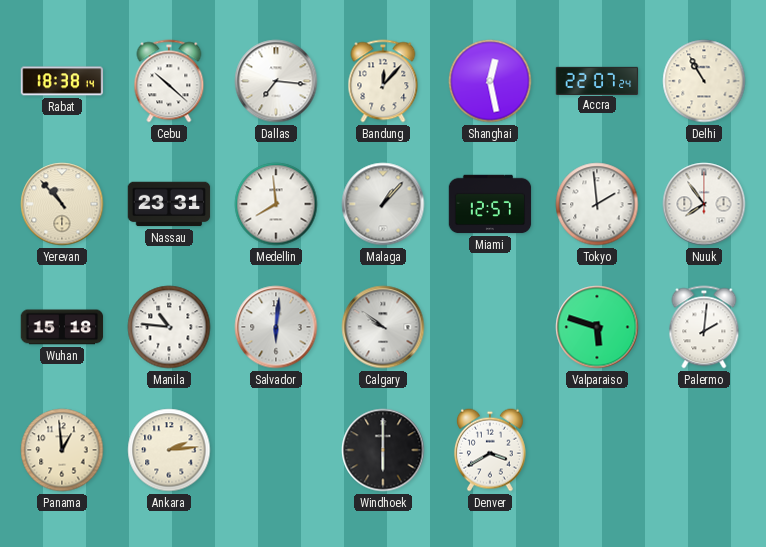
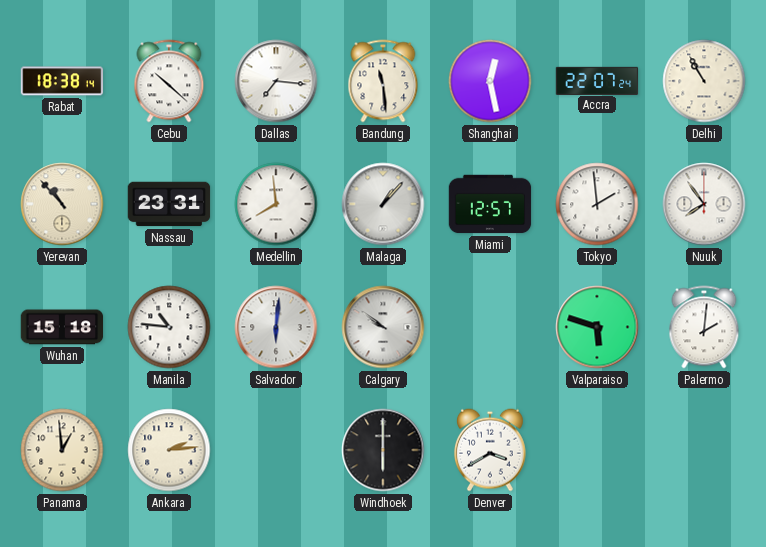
Bandung: 12:07 -> 11:29 (383, 81)
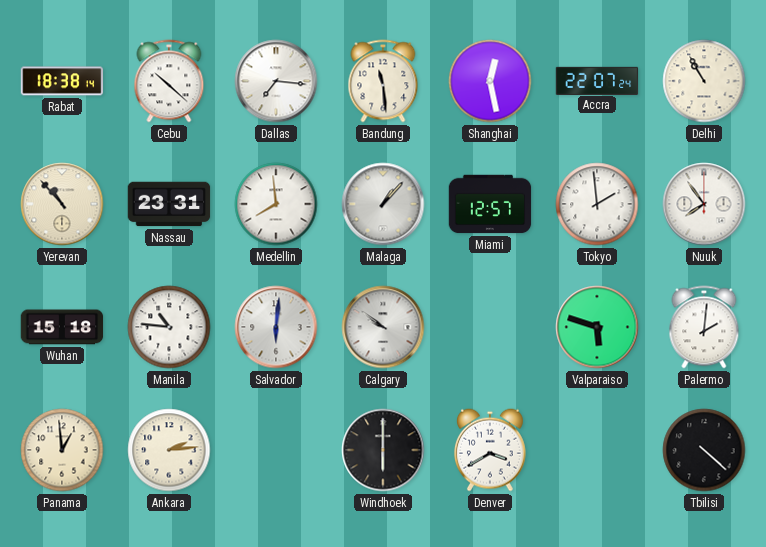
Tbilisi: none -> 4:22 (704, 450)
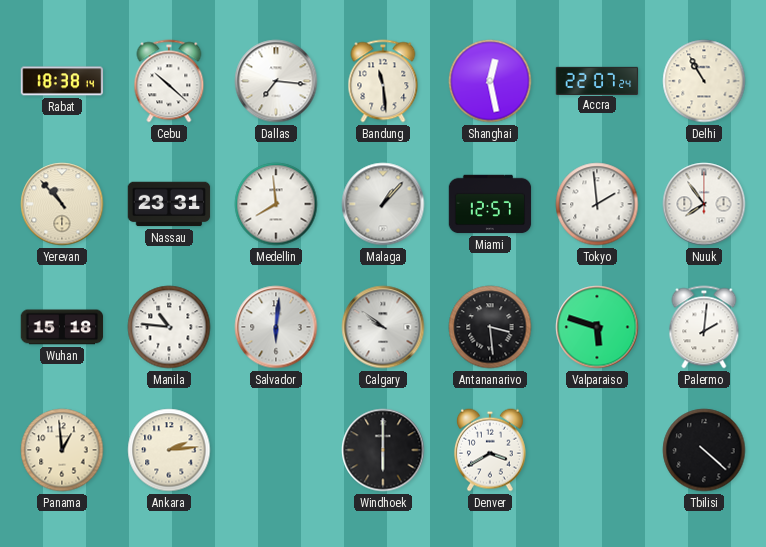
Antananarivo: none -> 3:29 (490, 327)
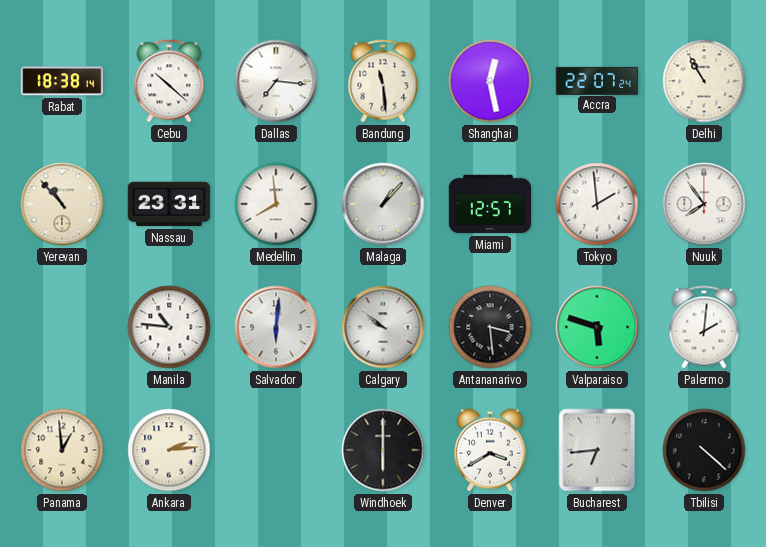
Wuhan: 15:18 -> none (62, 327)
Bucharest: none -> 6:44 (597, 450)
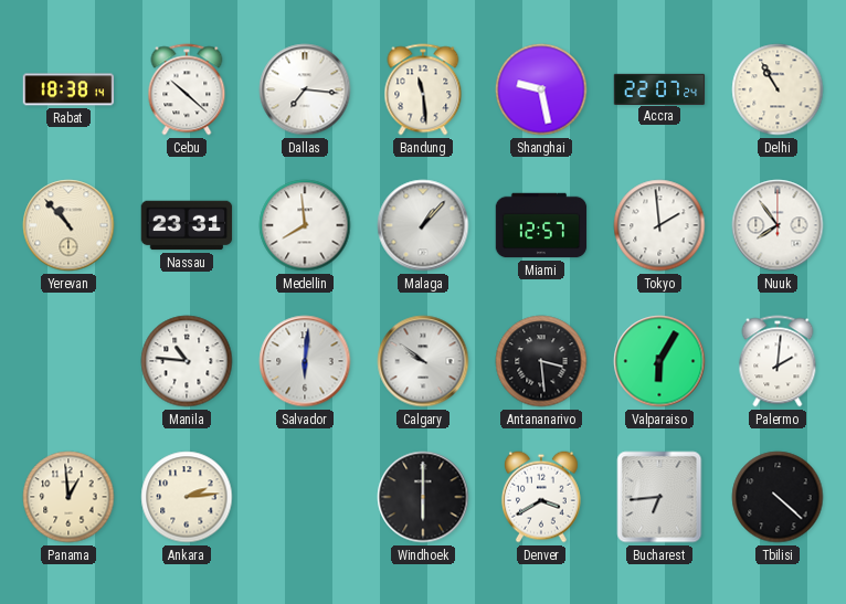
Shanghai: 12:28 -> 9:28 (541, 89)
Valparaiso: 5:48 -> 6:05 (659, 361)
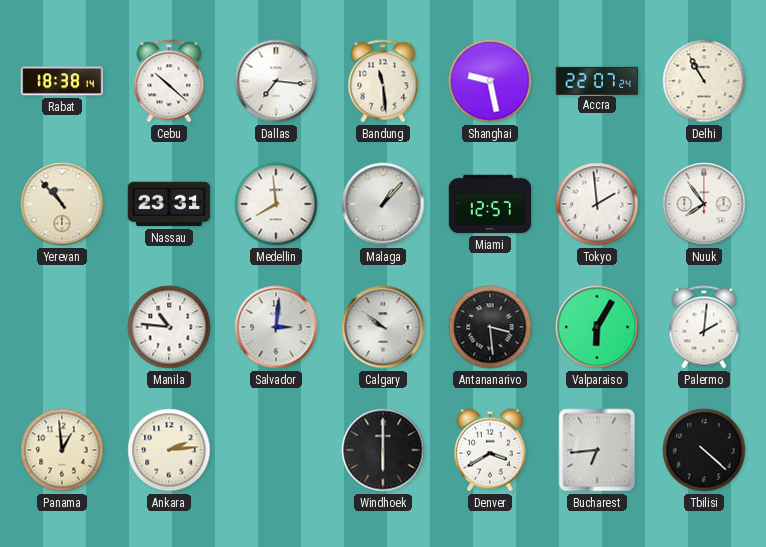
Salvador: 6:01 -> 3:01 (276, 327)
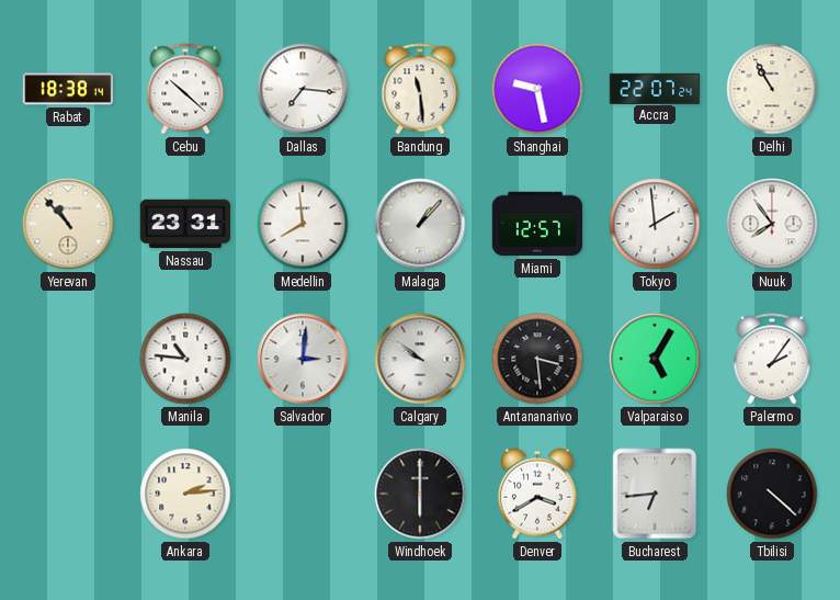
Valparaiso: 6:05 -> 5:05 (655, 359)
Palermo: 2:01 -> 2:06 (772, 359)
Panama: 12:59 -> none (62, 450)
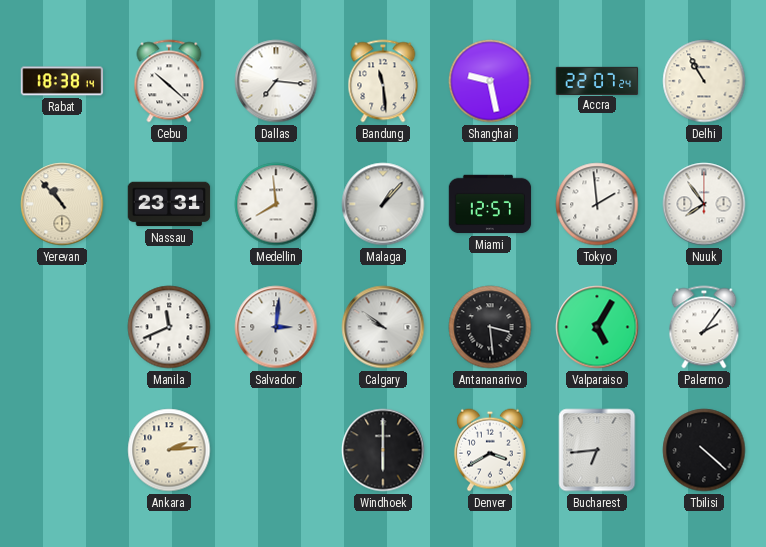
Manila: 10:46 -> 11:41 (169, 327)
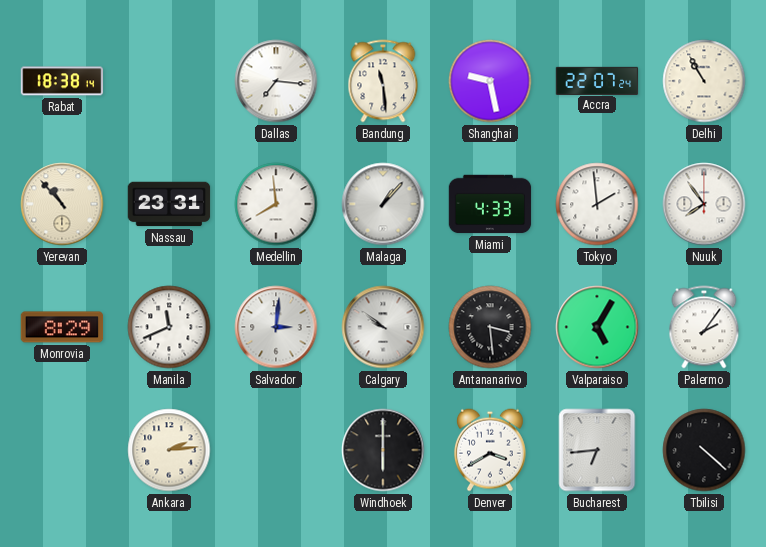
Cebu: 10:22 -> none (169, 81)
Miami: 12:57 -> 4:33 (490, 204)
Monrovia: none -> 8:29 (62, 327)
